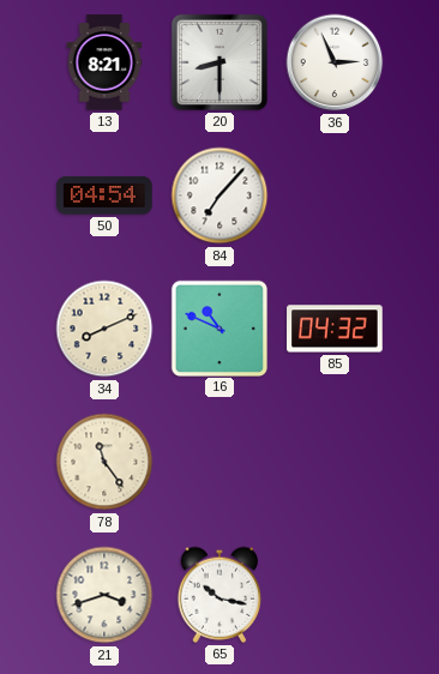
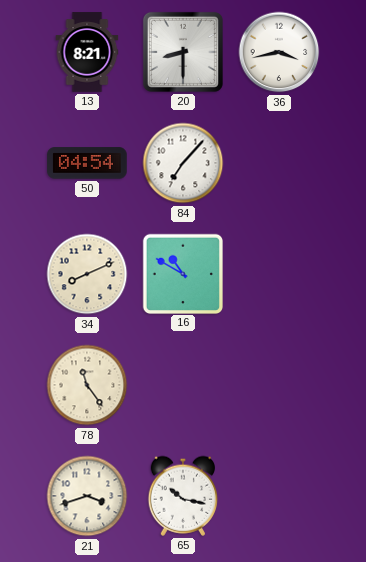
36: 2:56 -> 3:43 (279, 52)
16: 10:49 -> 10:50 (182, 273)
85: 04:32 -> none (335, 329)
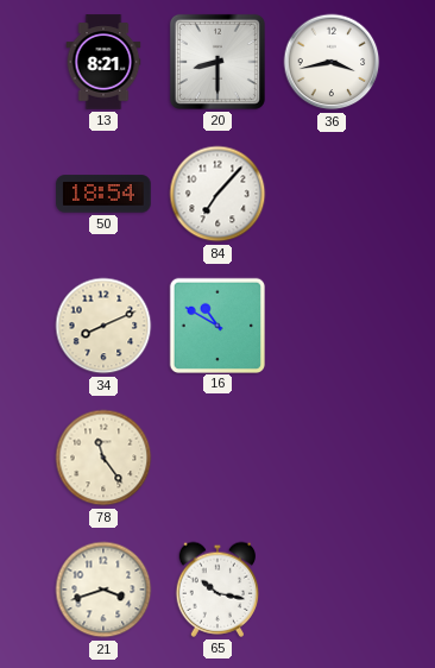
50: 04:54 -> 18:54 (103, 194)
